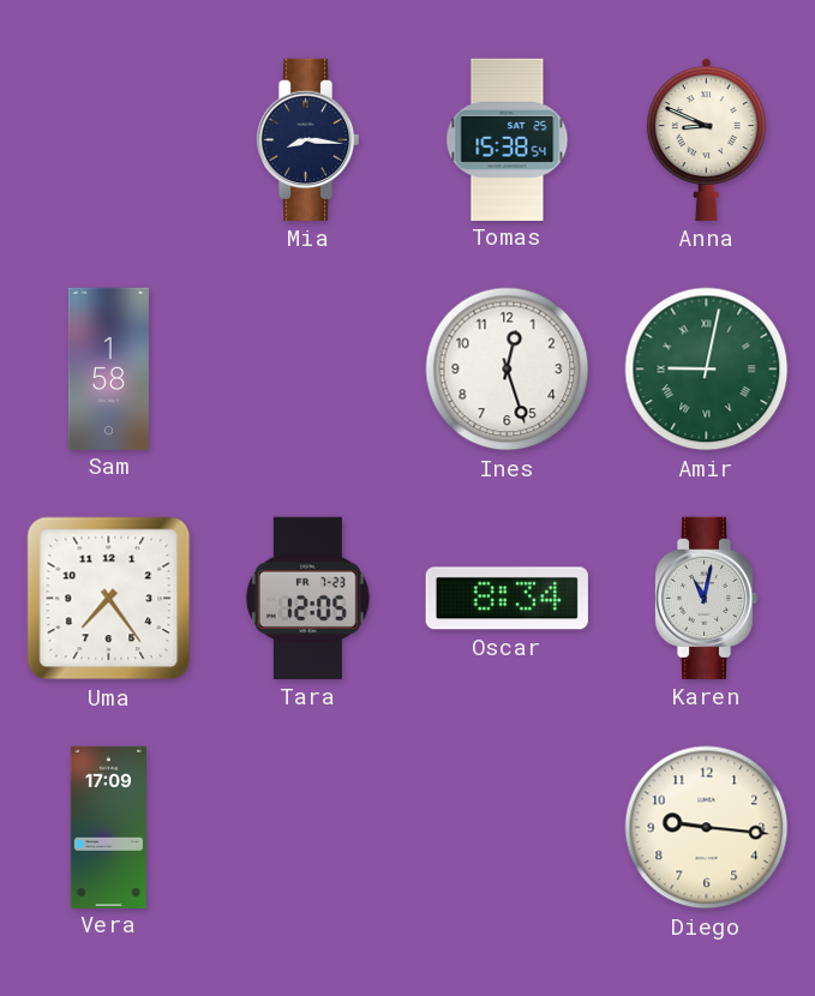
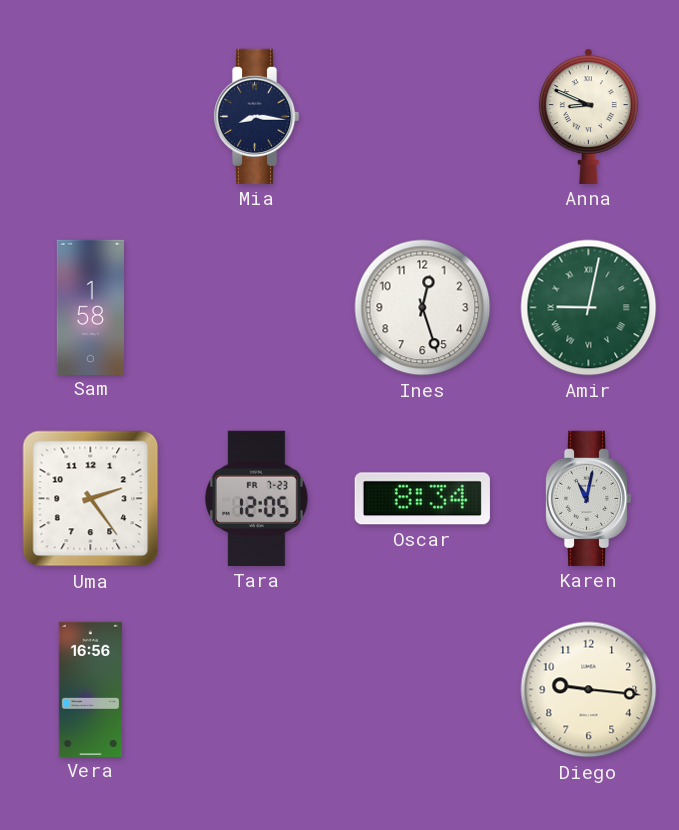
Tomas: 15:38 -> none (508, 139)
Uma: 7:24 -> 2:24 (91, 499)
Vera: 17:09 -> 16:56 (90, 689)
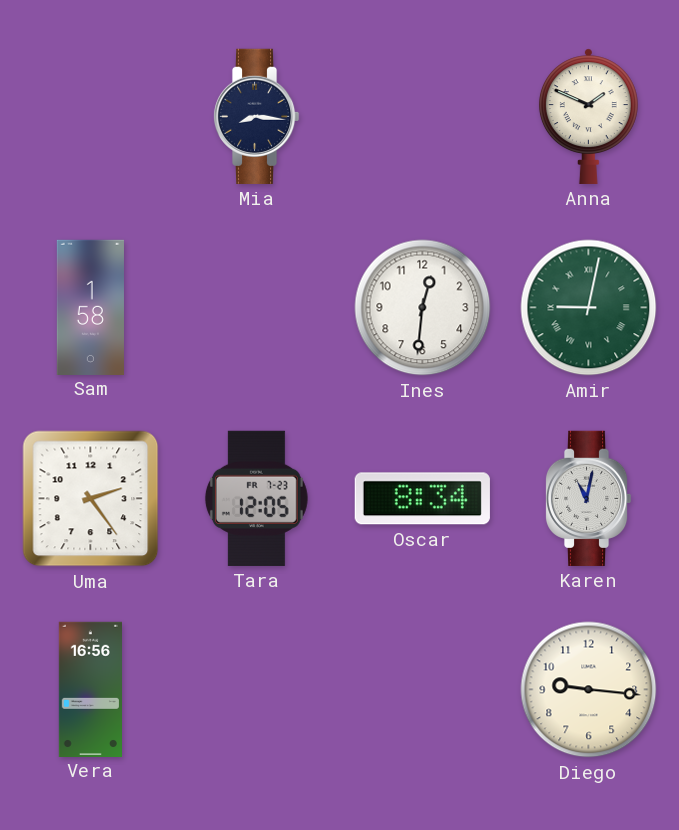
Anna: 8:49 -> 1:49 (588, 116)
Ines: 12:27 -> 12:31 (423, 308)
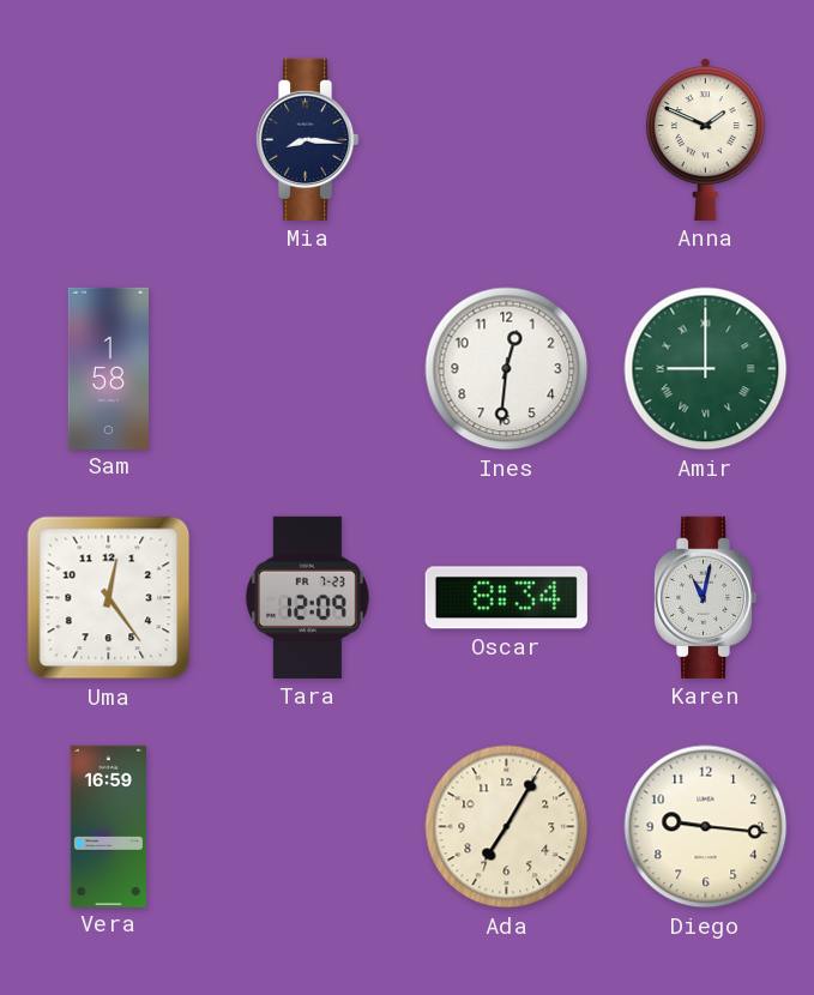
Amir: 9:02 -> 9:00 (706, 369)
Uma: 2:24 -> 12:24 (109, 598)
Tara: 12:05 -> 12:09 (307, 597)
Vera: 16:56 -> 16:59 (108, 826)
Ada: none -> 7:05 (507, 827)
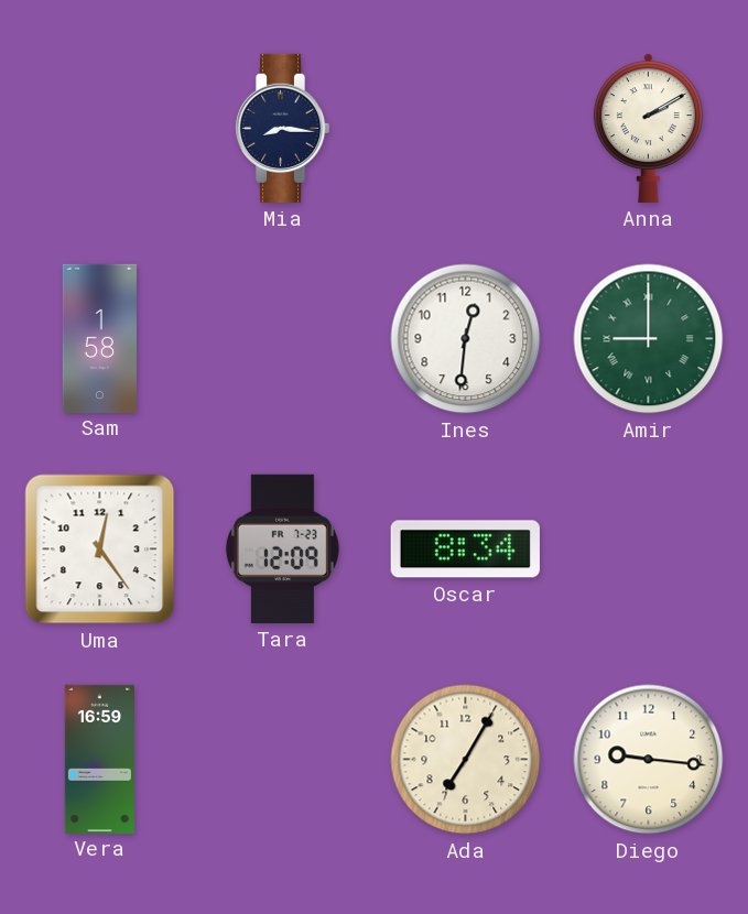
Anna: 1:49 -> 2:10 (648, 128)
Karen: 11:02 -> none (705, 597)
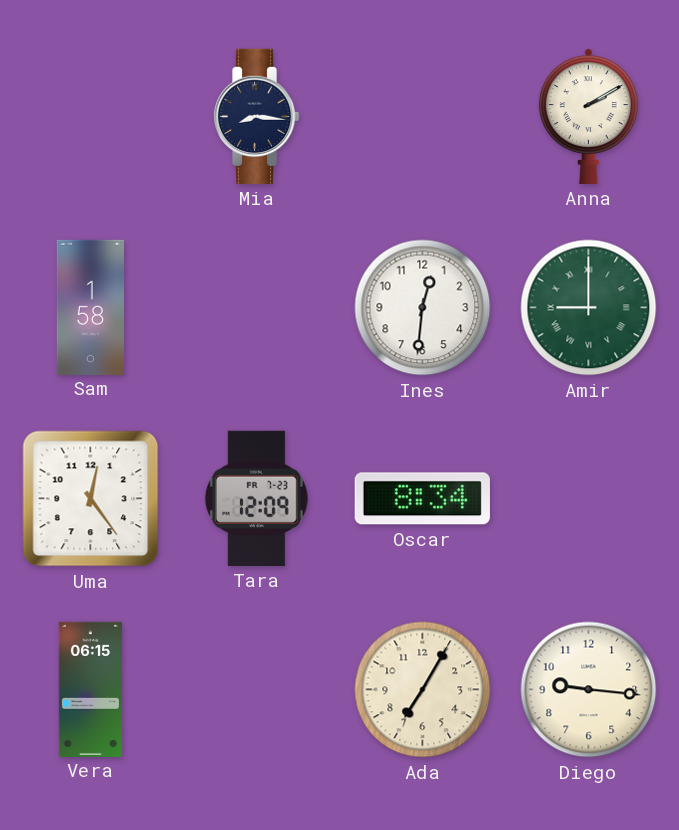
Vera: 16:59 -> 06:15 (90, 689)
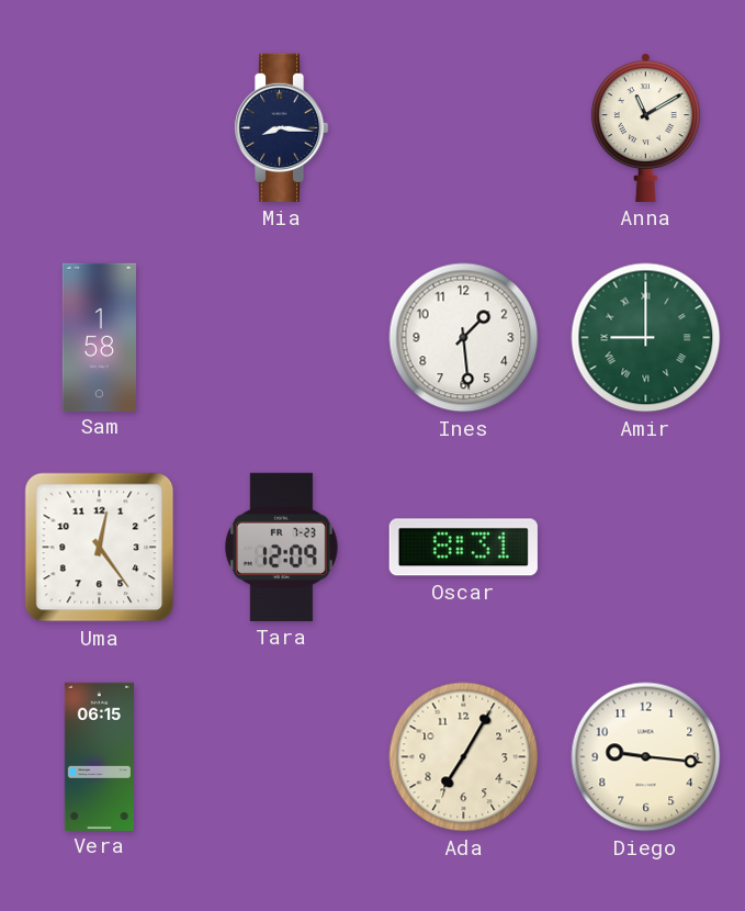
Anna: 2:10 -> 11:10 (645, 127)
Ines: 12:31 -> 1:29 (464, 338)
Oscar: 8:34 -> 8:31 (463, 548)
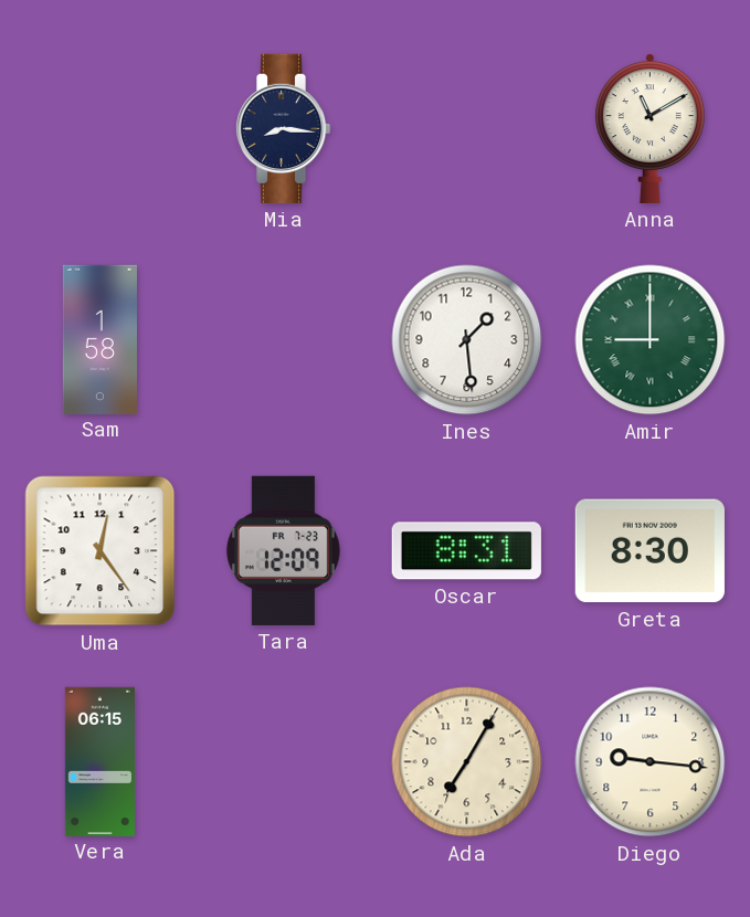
Greta: none -> 8:30 (649, 551)
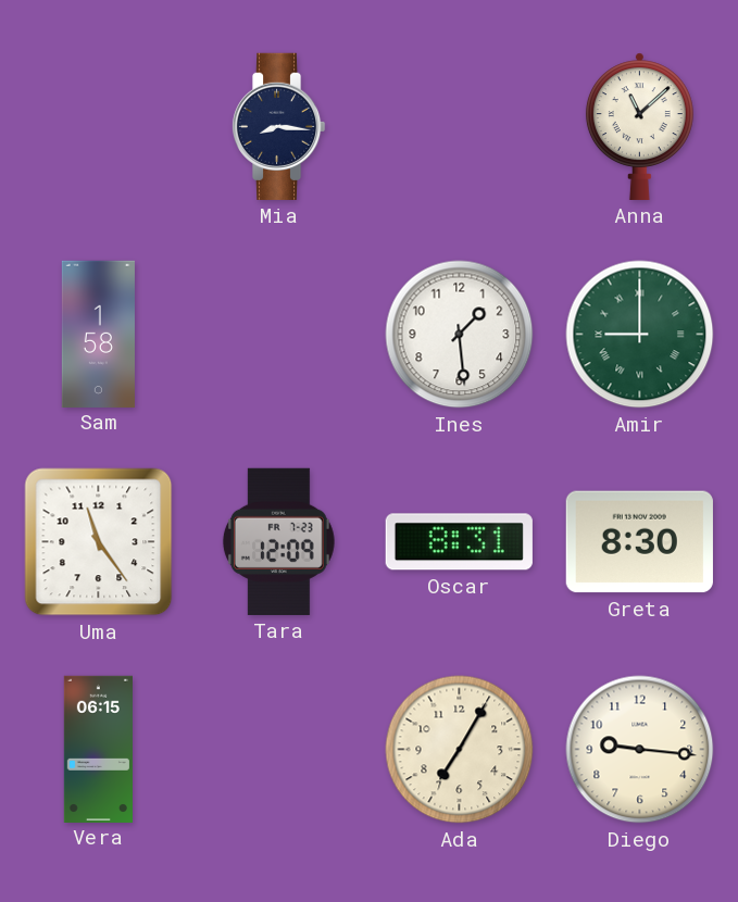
Anna: 11:10 -> 11:08 (639, 126)
Uma: 12:24 -> 11:24 (99, 542)
